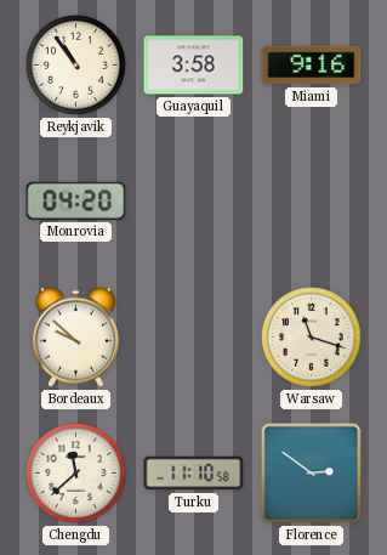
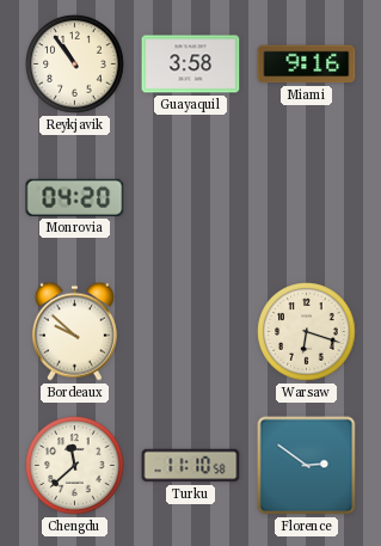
Warsaw: 11:18 -> 6:18 (307, 332)
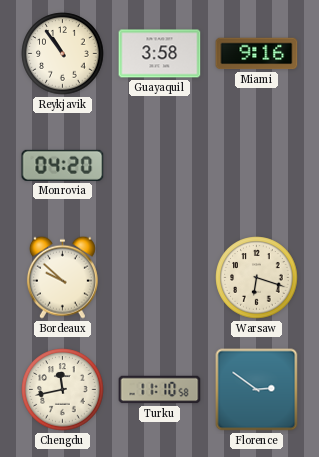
Chengdu: 11:38 -> 11:43 (63, 390)
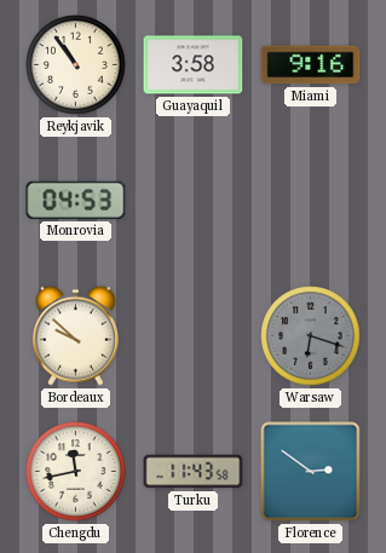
Monrovia: 04:20 -> 04:53 (76, 200)
Warsaw dial: cream -> grey (311, 336)
Turku: 11:10 -> 11:43 (194, 472)
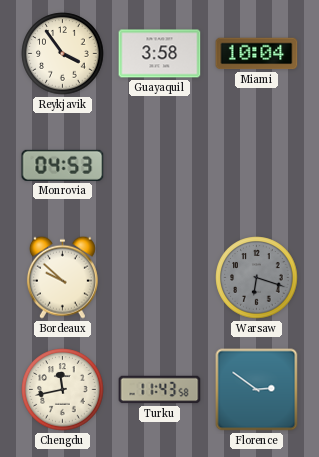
Reykjavik: 10:54 -> 3:54 (63, 54)
Miami: 9:16 -> 10:04 (257, 54)
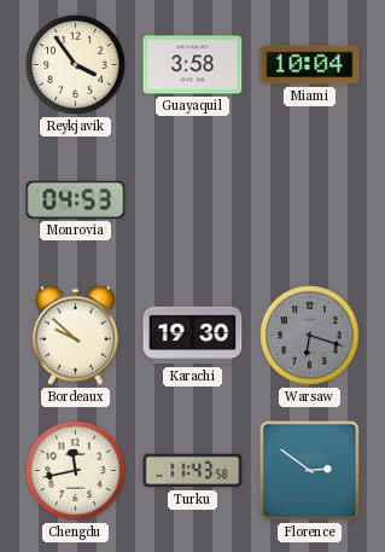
Karachi: none -> 19:30 (193, 336)
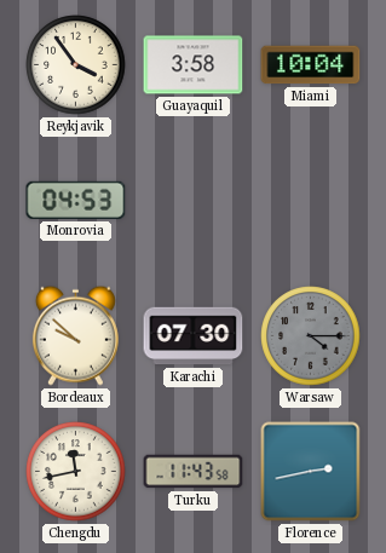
Karachi: 19:30 -> 07:30 (194, 336)
Warsaw: 6:18 -> 4:15 (311, 336)
Florence: 2:51 -> 2:43 (311, 472)
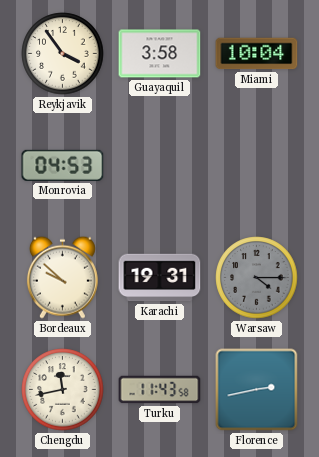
Karachi: 07:30 -> 19:31 (160, 278)
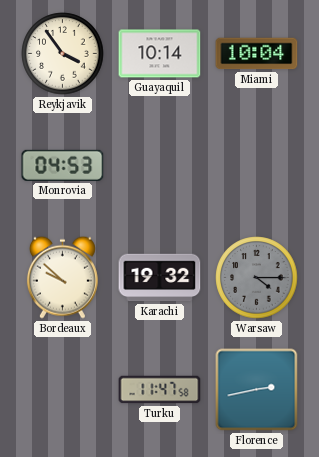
Guayaquil: 3:58 -> 10:14 (160, 54)
Karachi: 19:31 -> 19:32 (160, 278)
Chengdu: 11:43 -> none (63, 390)
Turku: 11:43 -> 11:47 (160, 390)
